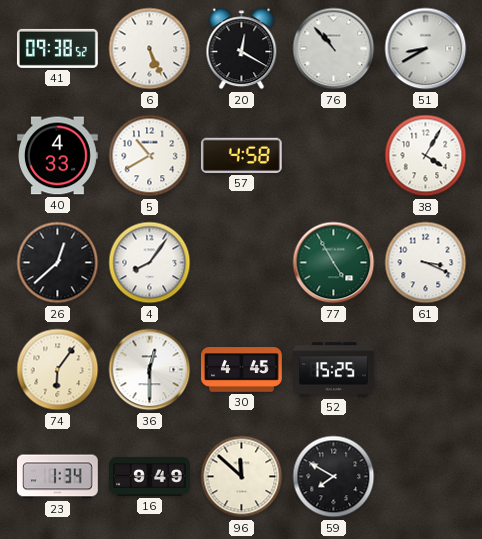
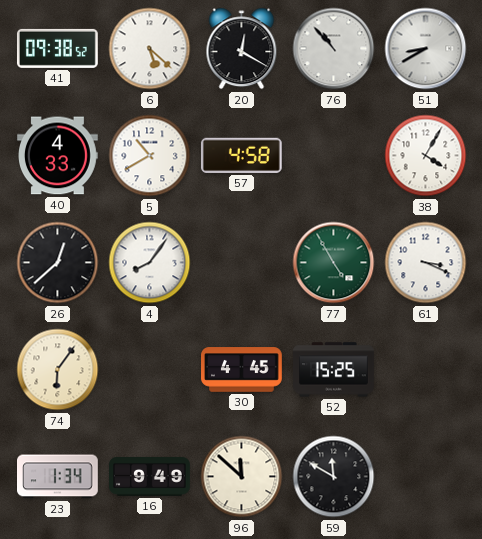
6: 5:26 -> 5:22 (150, 49)
36: 12:30 -> none (150, 370)
59: 7:50 -> 11:50 (334, 477)
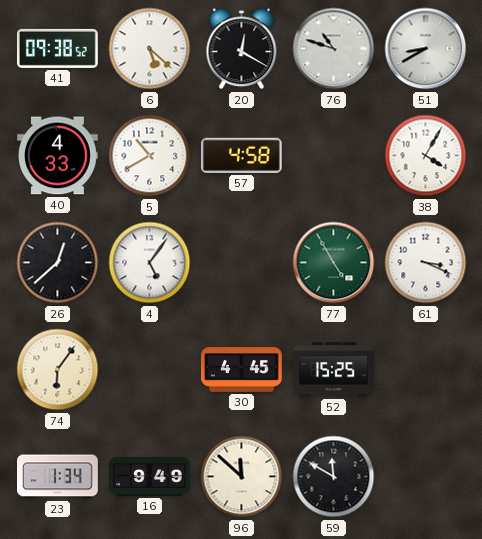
76: 10:53 -> 10:48 (334, 49)
4: 8:06 -> 5:06 (150, 263)
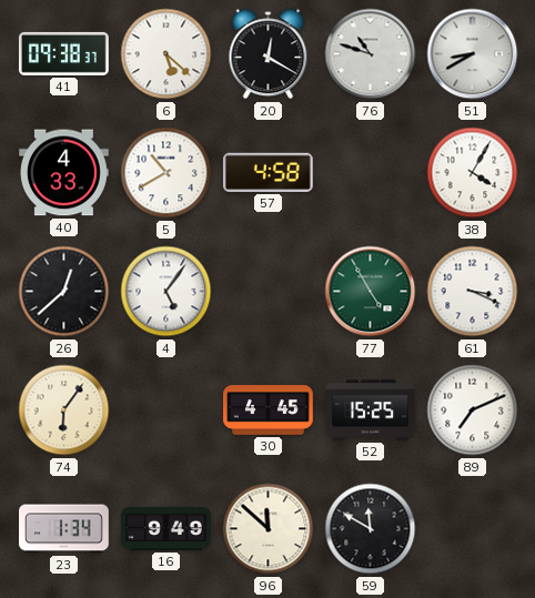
41: 09:38:52 -> 09:38:37 (63, 53)
89: none -> 7:11 (473, 411)
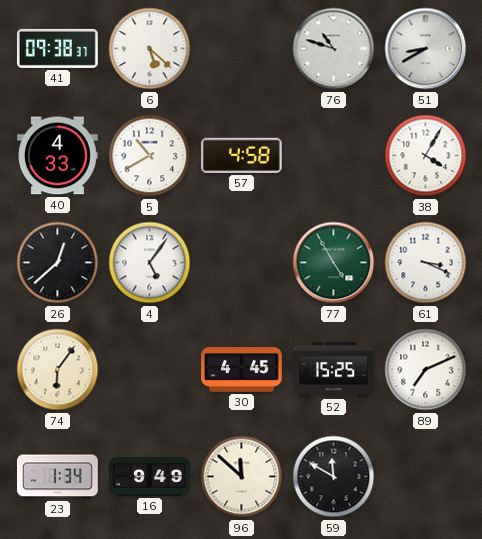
20: 12:20 -> none (269, 54)
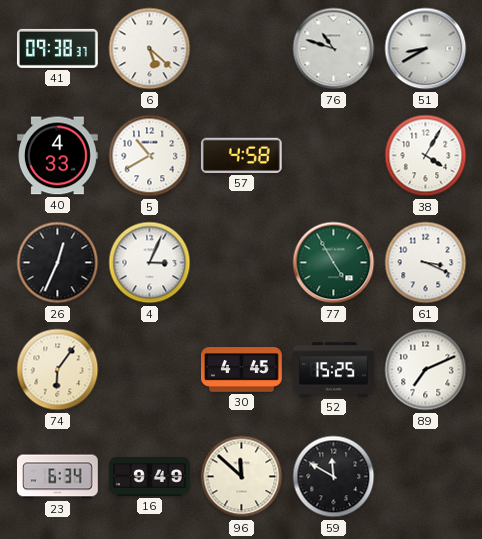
26: 12:38 -> 12:34 (58, 263)
4: 5:06 -> 3:04 (150, 263)
23: 1:34 -> 6:34 (58, 477)
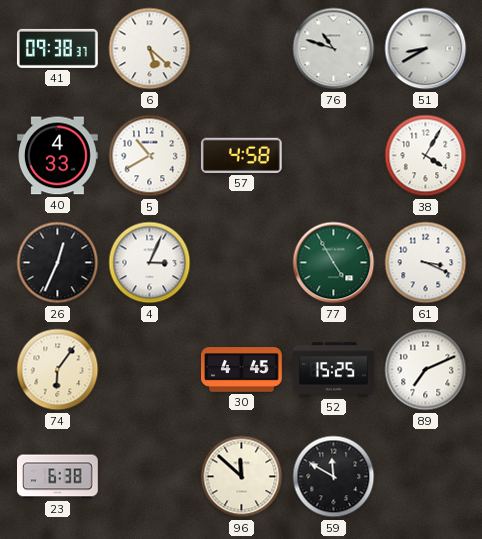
23: 6:34 -> 6:38 (58, 477)
16: 9:49 -> none (150, 477)
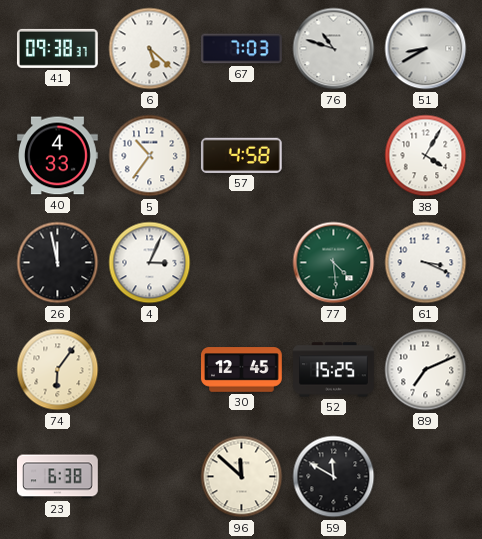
67: none -> 7:03 (242, 49)
5: 10:40 -> 10:36 (150, 156)
26: 12:34 -> 11:58 (58, 263)
77: 4:55 -> 4:29 (334, 263)
30: 4:45 -> 12:45 (242, 370)
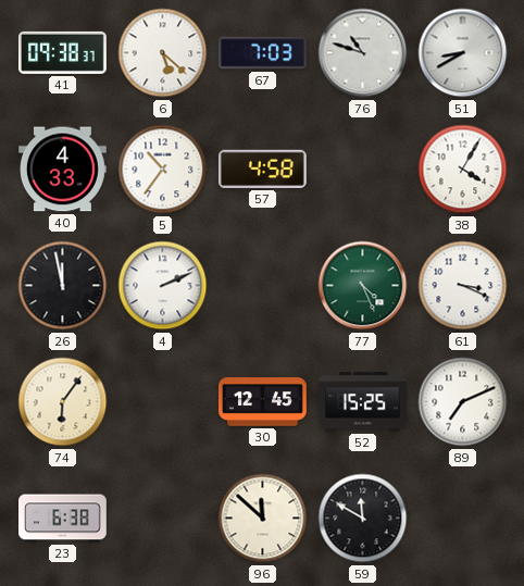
4: 3:04 -> 2:11 (163, 286)
77: 4:29 -> 4:26 (363, 286)
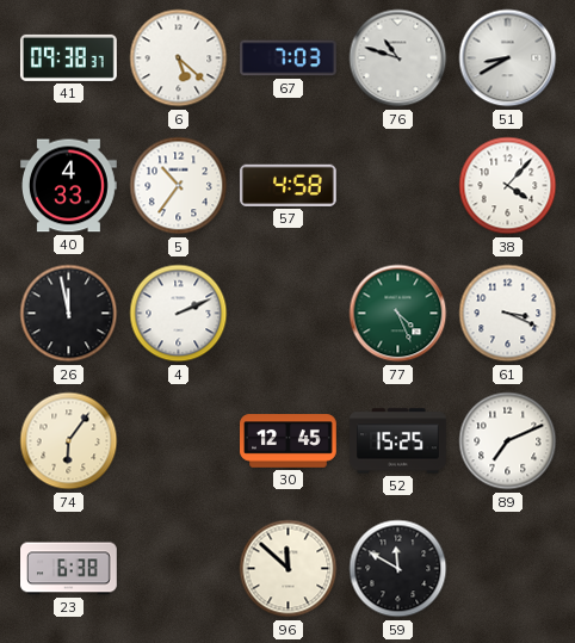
38: 4:05 -> 4:07 (508, 186)
